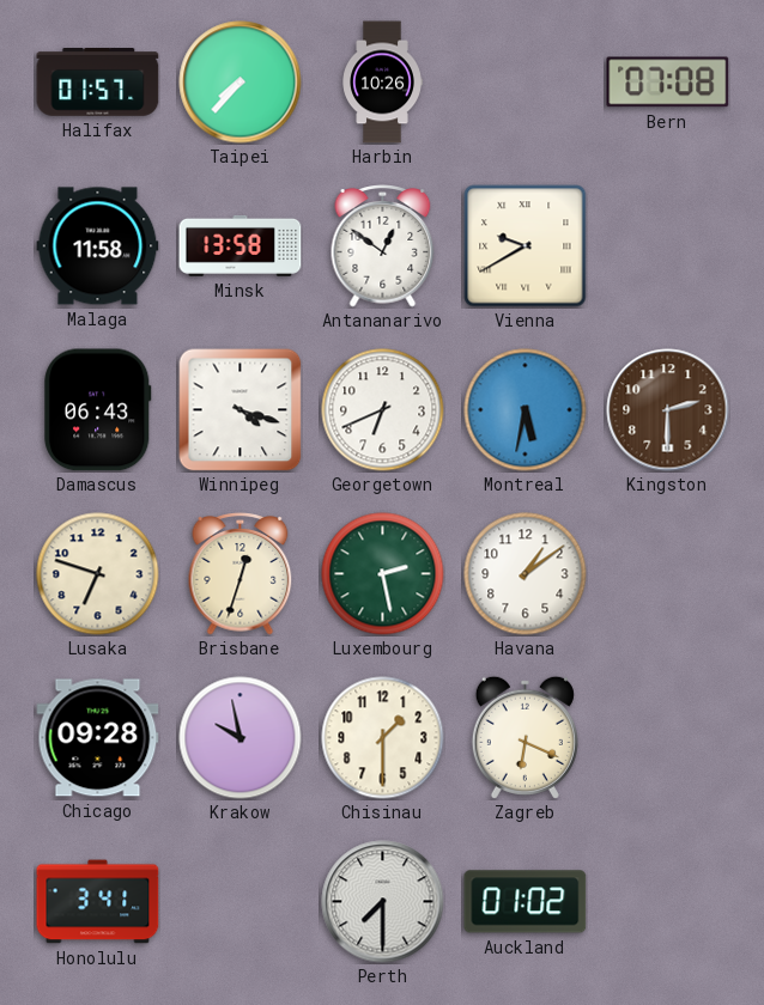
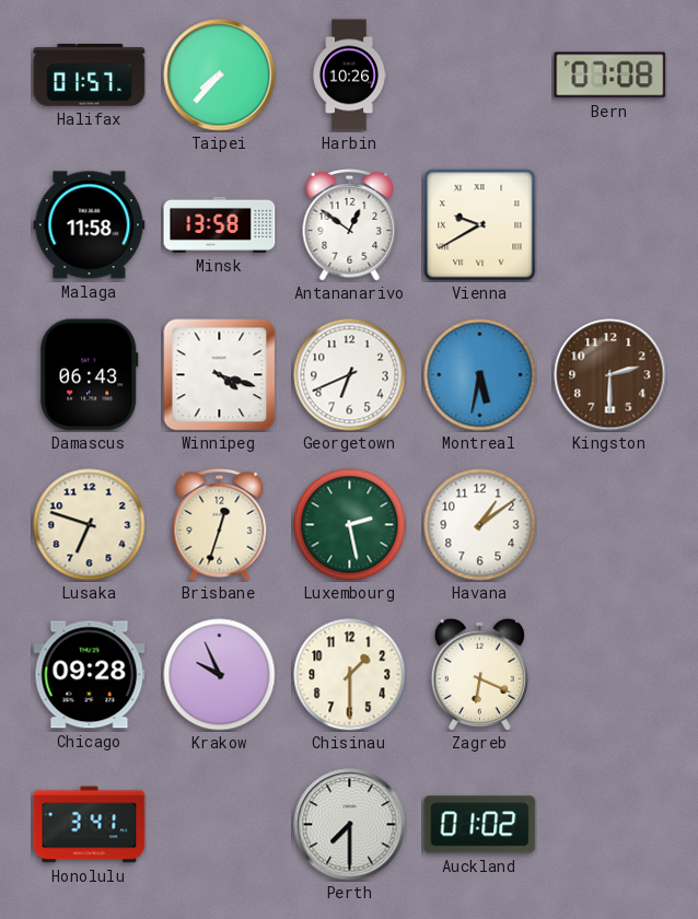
Krakow: 9:58 -> 9:56 (220, 675)
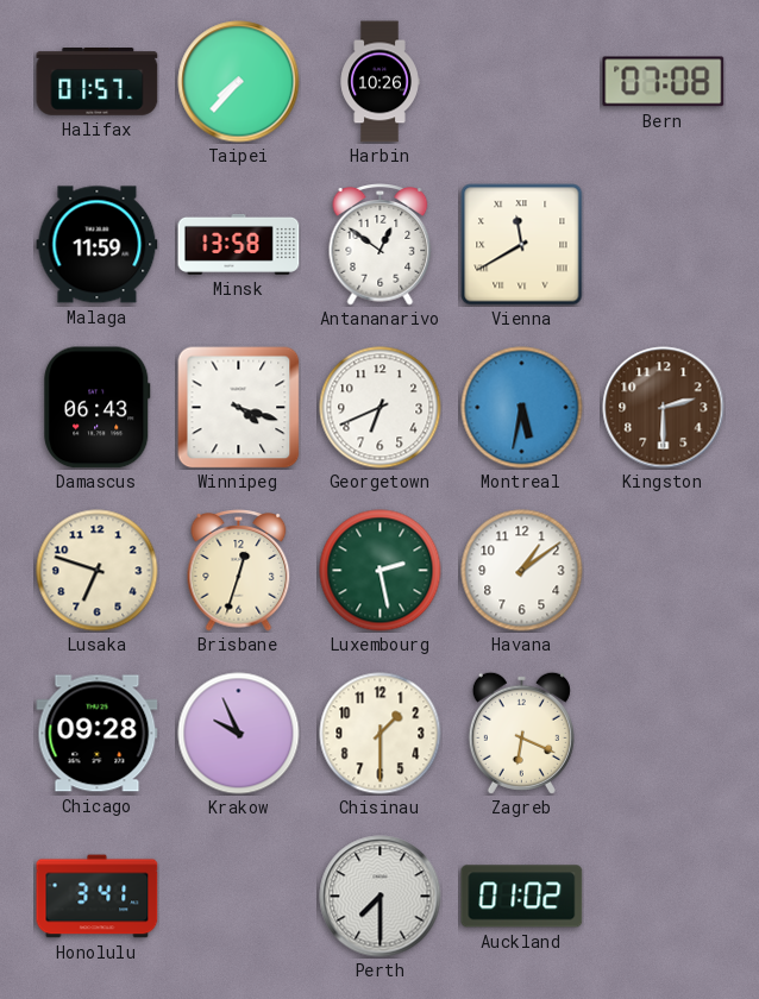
Malaga: 11:58 -> 11:59 (98, 245)
Vienna: 9:40 -> 11:40 (522, 245)
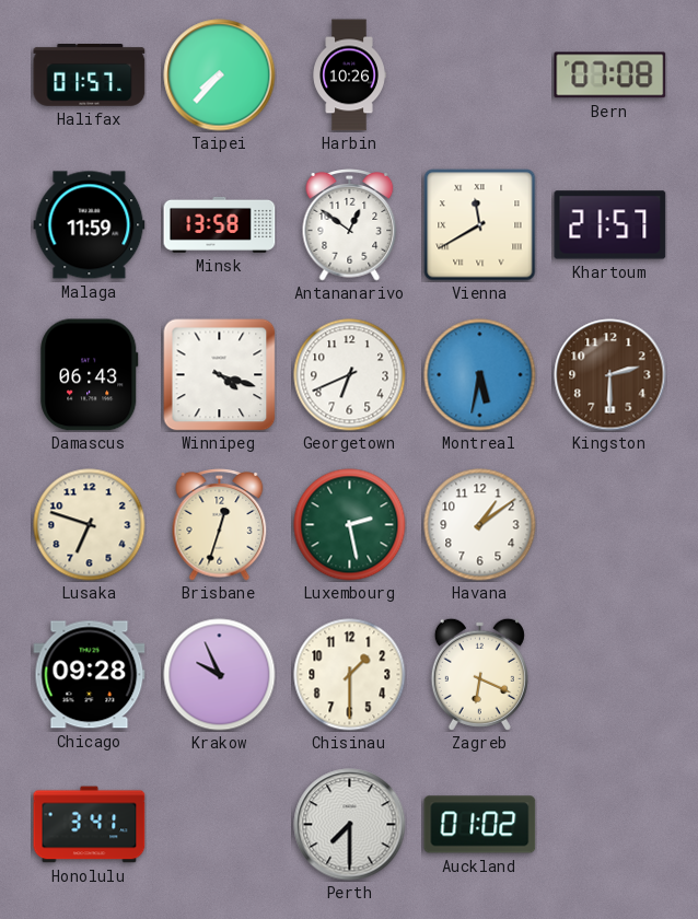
Khartoum: none -> 21:57 (610, 225)
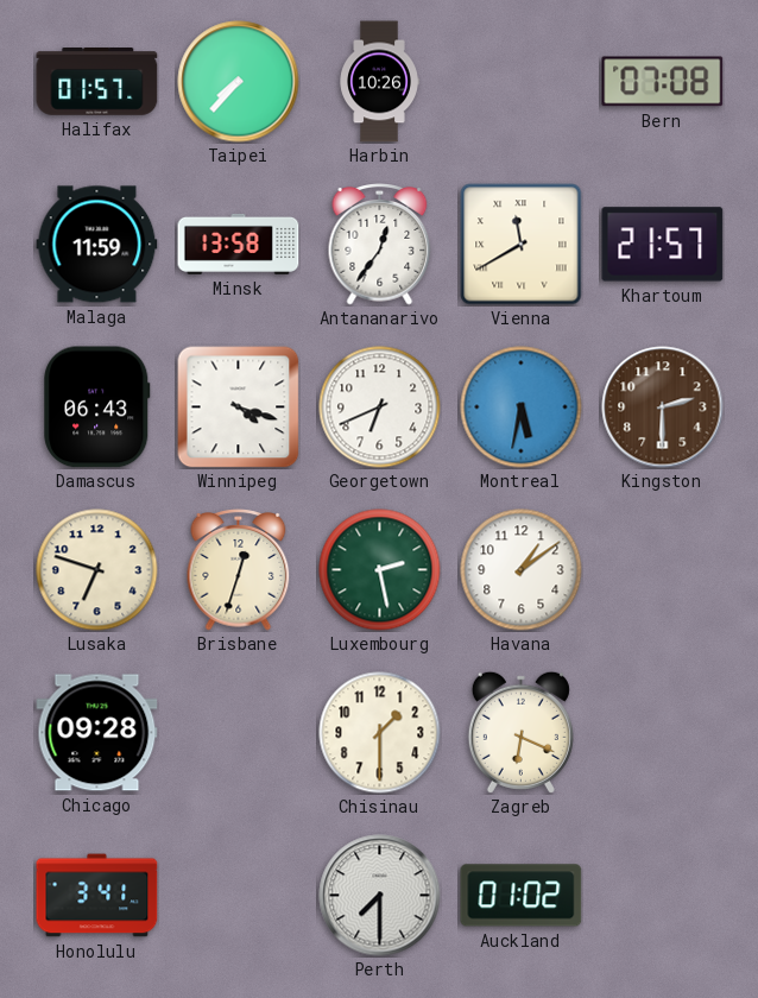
Antananarivo: 12:51 -> 12:36 (380, 245)
Krakow: 9:56 -> none (220, 675)
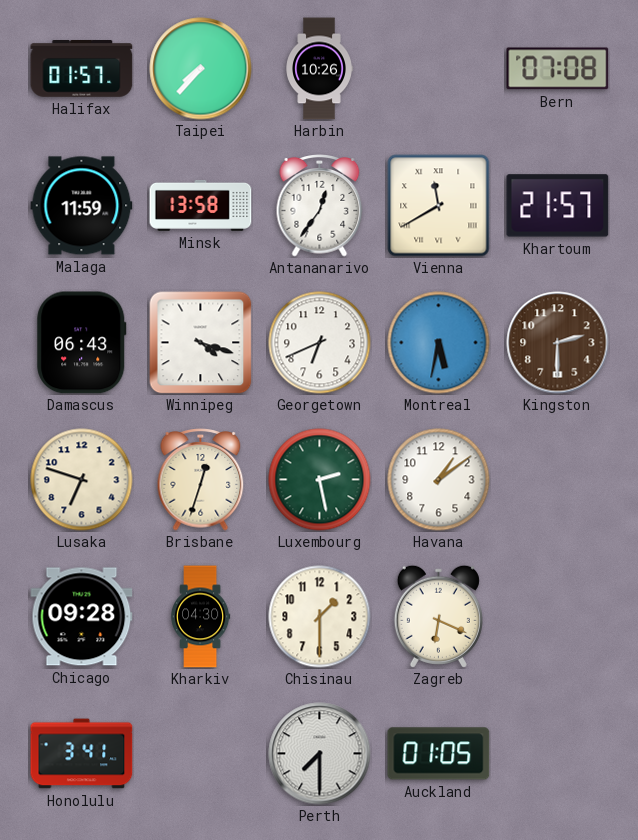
Kharkiv: none -> 04:30 (200, 617)
Auckland: 01:02 -> 01:05 (439, 754)
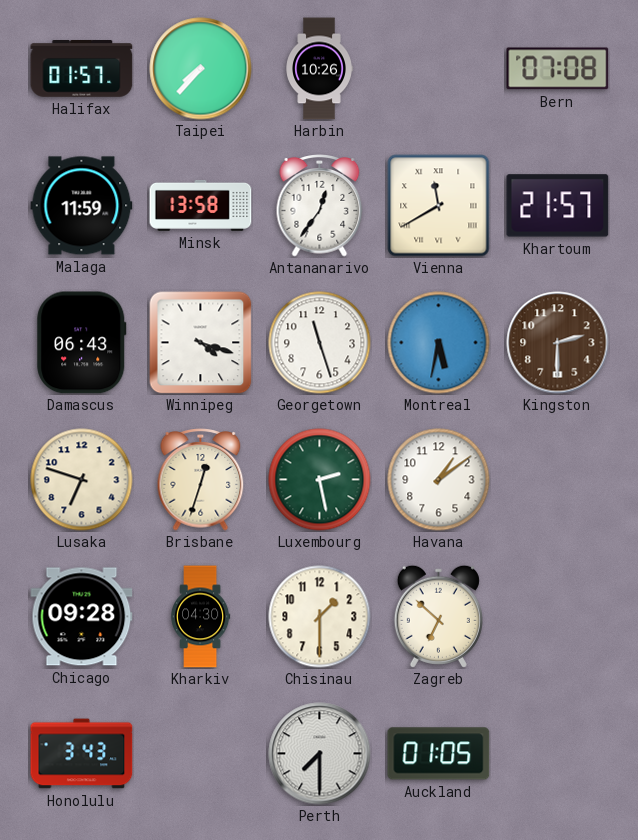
Georgetown: 6:41 -> 11:27 (320, 343)
Zagreb: 6:19 -> 6:52 (438, 616)
Honolulu: 3:41 -> 3:43 (82, 754)
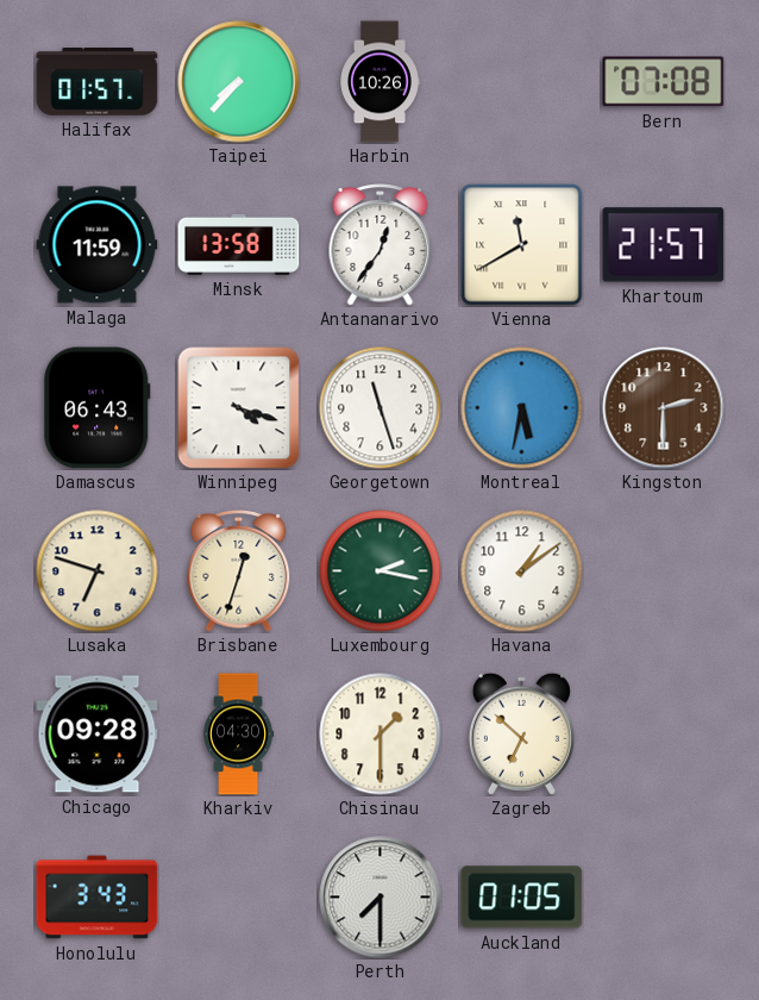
Luxembourg: 2:28 -> 2:17 (381, 571)
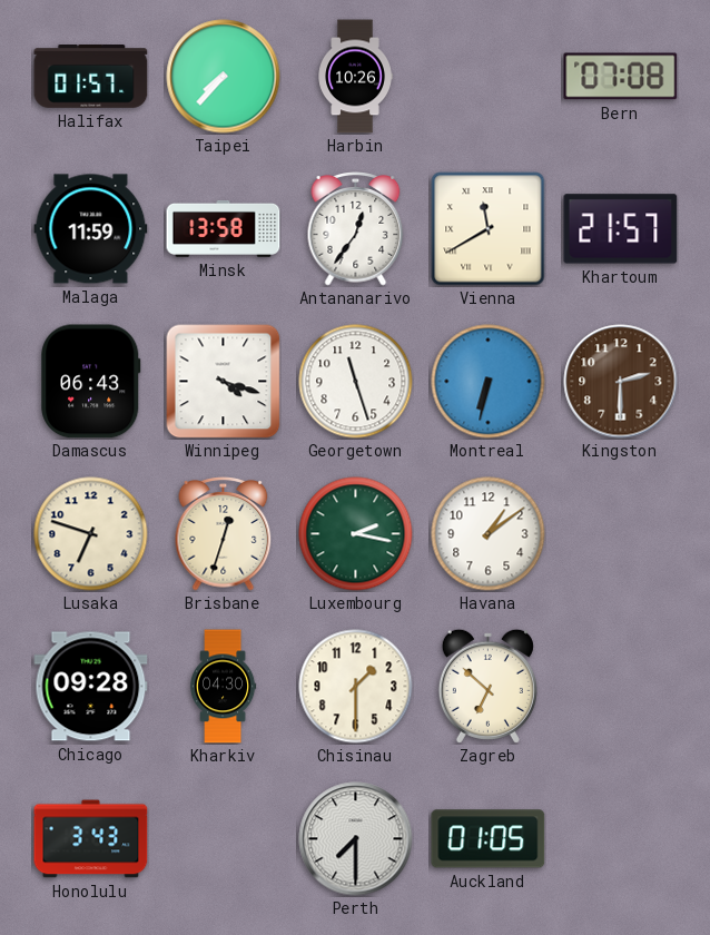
Montreal: 5:32 -> 6:32 (489, 382)
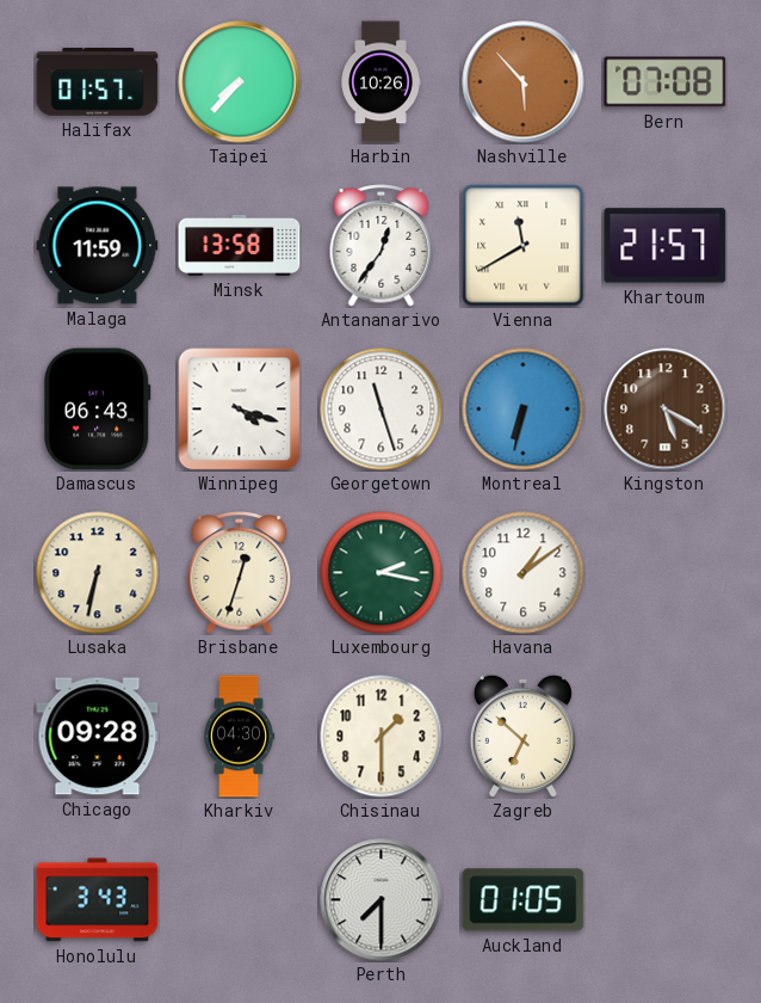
Nashville: none -> 5:53 (524, 82)
Kingston: 2:30 -> 5:20 (666, 410)
Lusaka: 6:48 -> 6:32 (98, 573)
